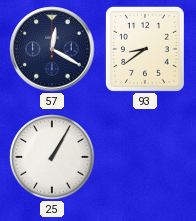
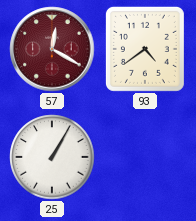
57 dial: navy -> burgundy (52, 49)
93: 8:39 -> 4:39 (145, 49)
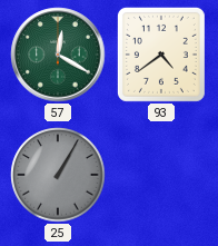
57 dial: burgundy -> green (58, 55)
25 dial: white -> grey (58, 175)
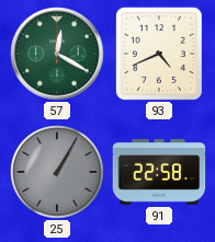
93: 4:39 -> 4:41 (159, 54)
91: none -> 22:58 (159, 173)
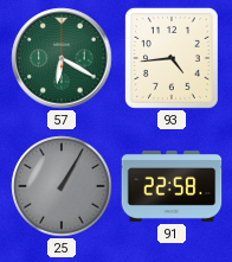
57: 12:20 -> 6:20 (62, 58)
93: 4:41 -> 4:44 (172, 58)
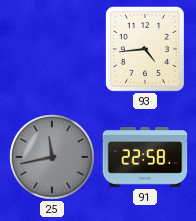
57: 6:20 -> none (62, 58)
25: 1:05 -> 11:43 (52, 157)
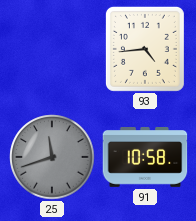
25: 11:43 -> 11:42 (52, 157)
91: 22:58 -> 10:58 (145, 158)
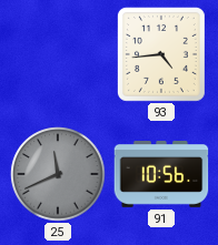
25: 11:42 -> 11:41 (58, 174)
91: 10:58 -> 10:56 (161, 175)
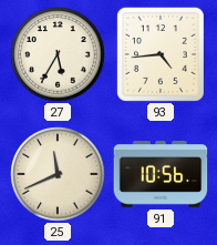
27: none -> 5:35 (58, 54)
25 dial: grey -> cream (58, 174)
